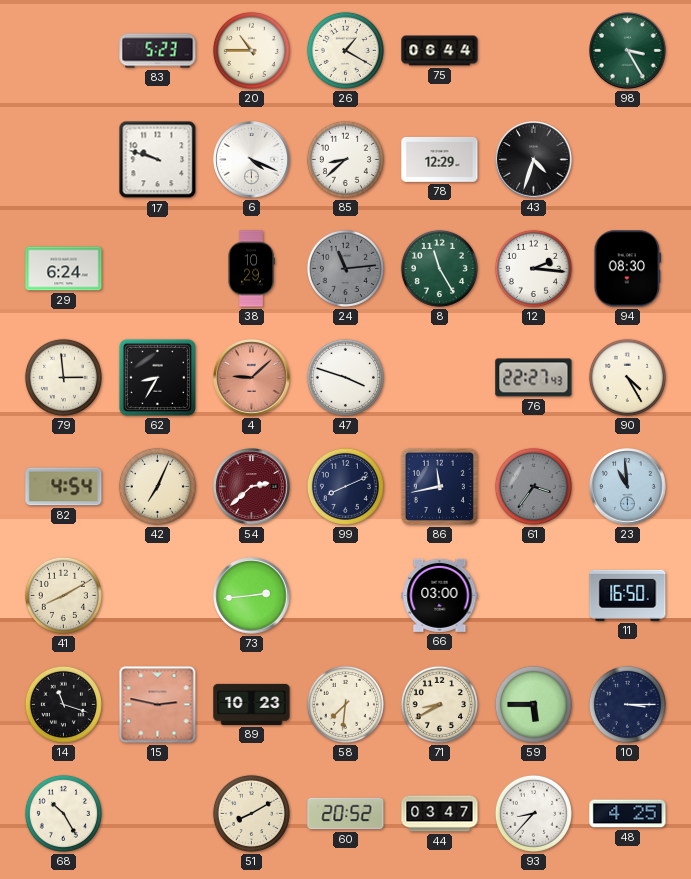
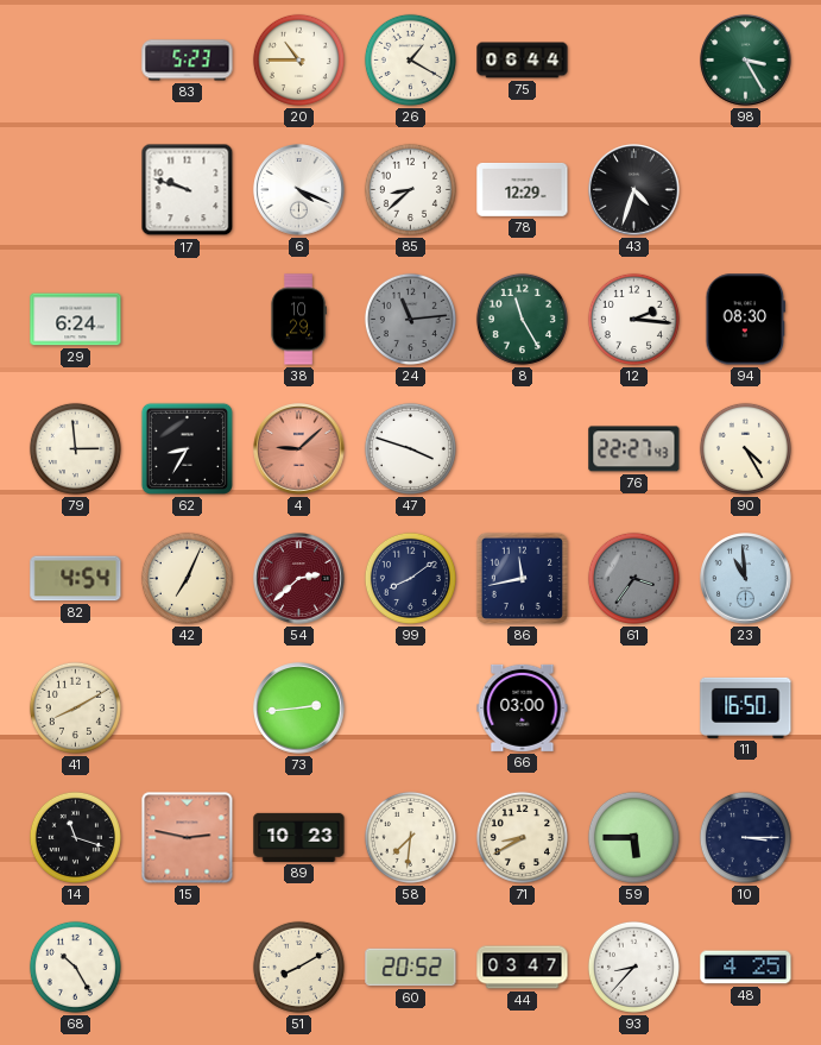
99: 8:11 -> 8:09 (410, 578)
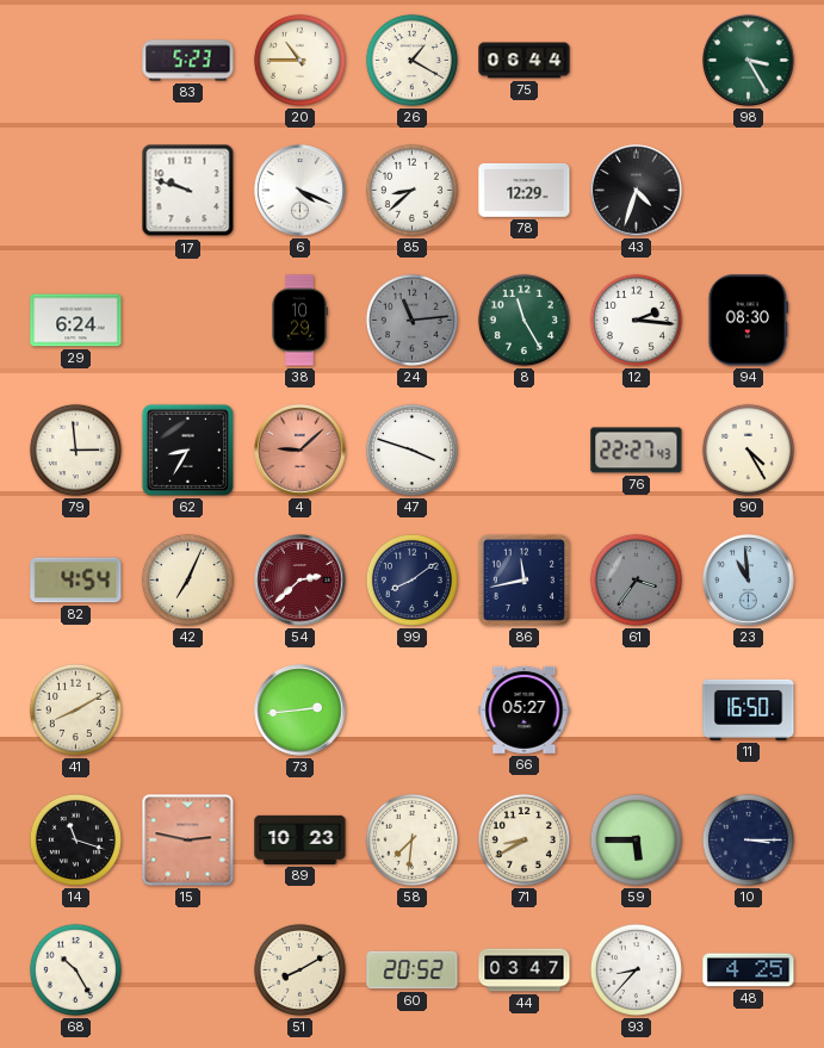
66: 03:00 -> 05:27 (525, 709)
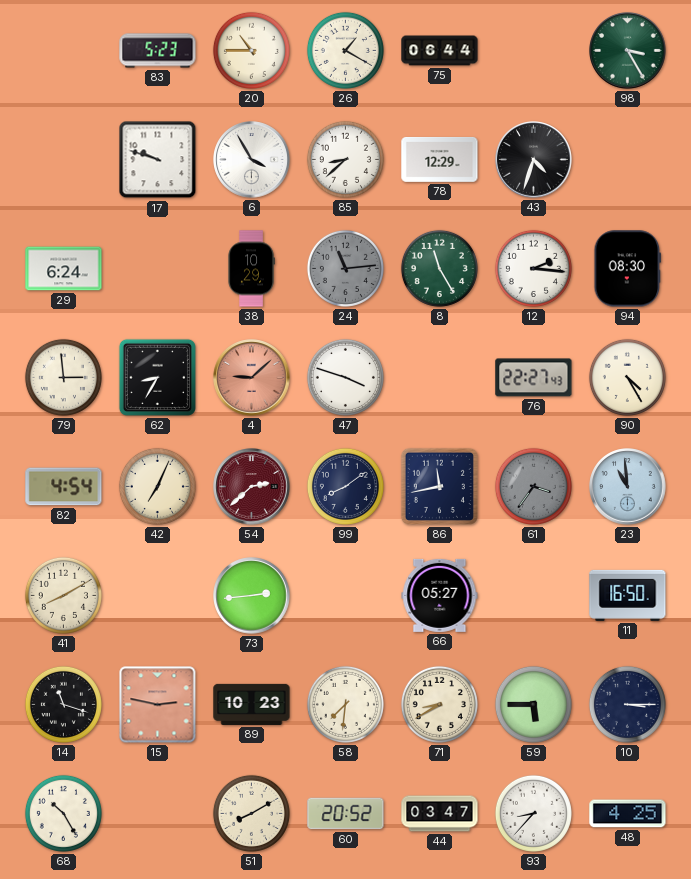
6: 4:19 -> 3:55 (252, 160)
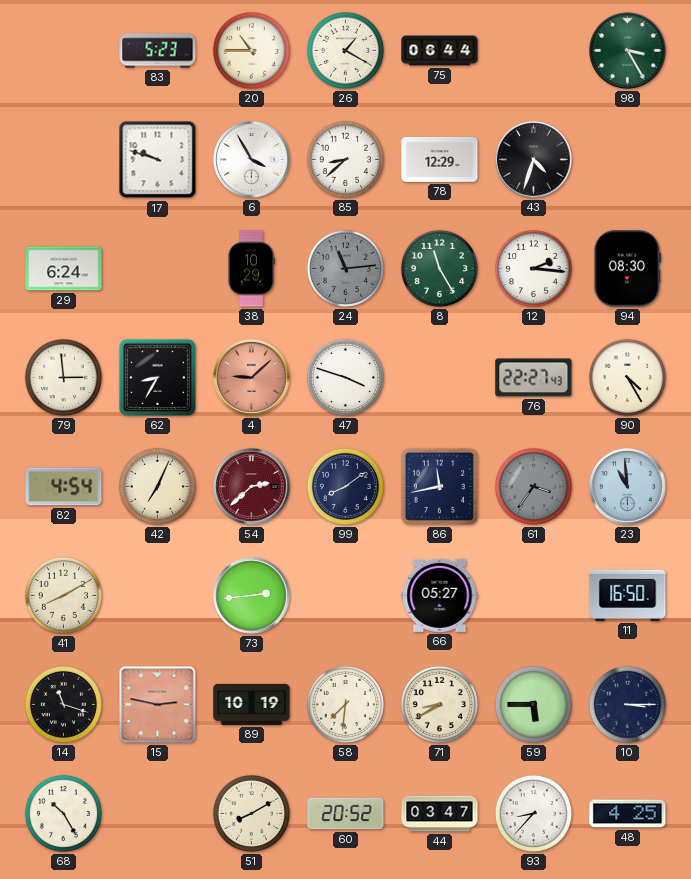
89: 10:23 -> 10:19 (252, 704)
